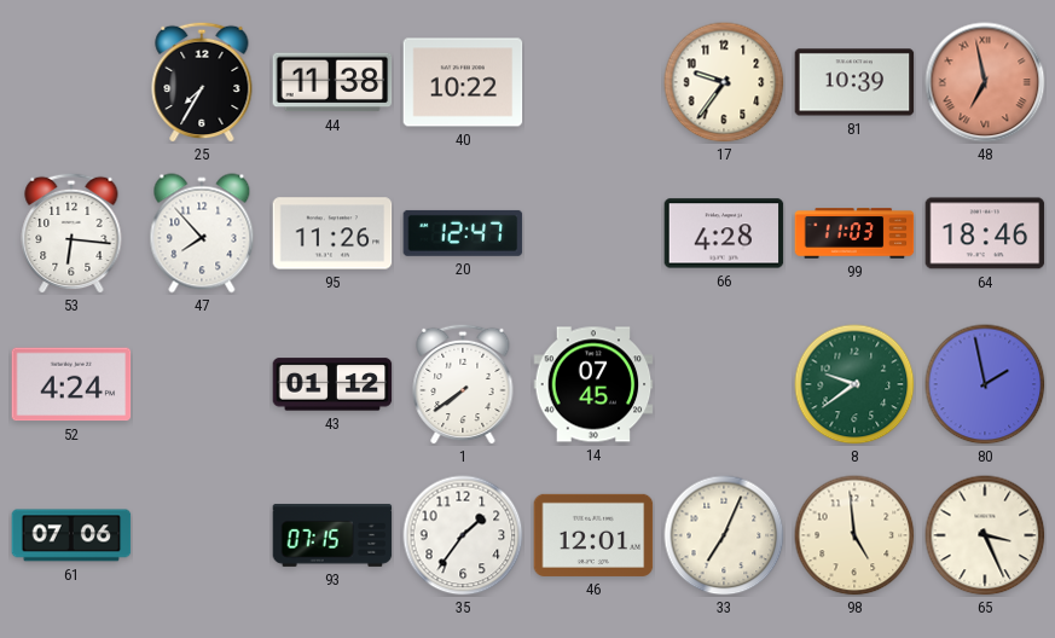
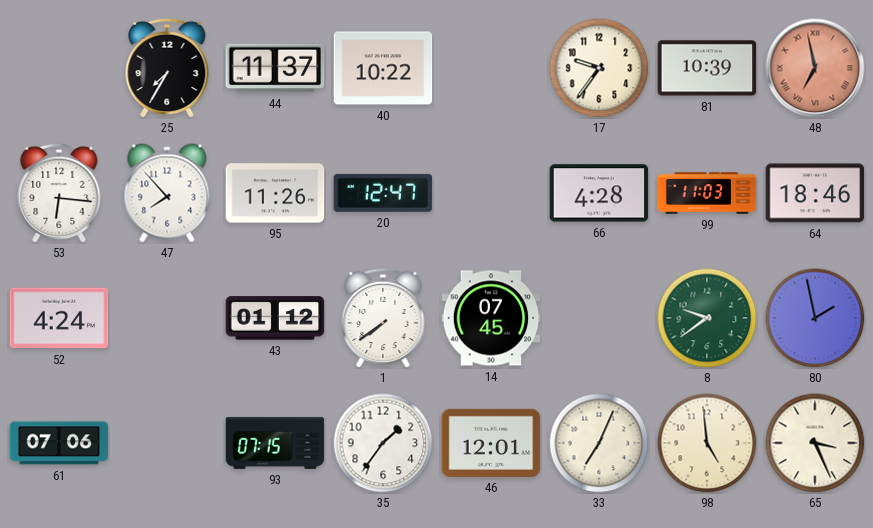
44: 11:38 -> 11:37 (275, 68)
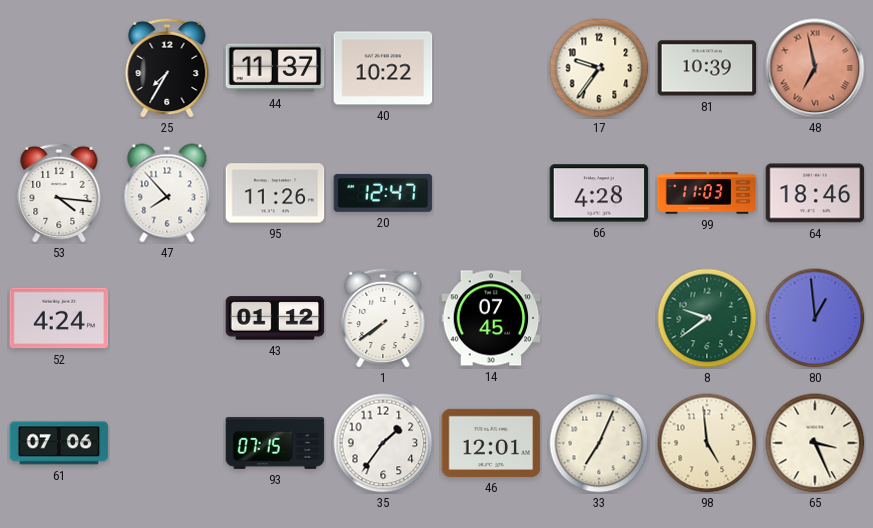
53: 6:16 -> 4:16 (59, 193)
80: 1:58 -> 12:59 (815, 318)
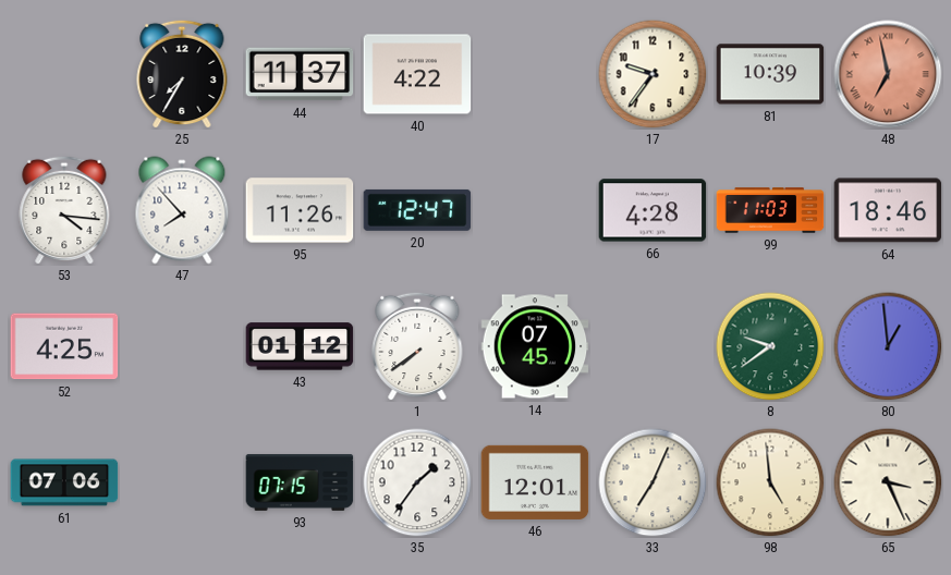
40: 10:22 -> 4:22 (417, 74)
52: 4:24 -> 4:25 (64, 346)
